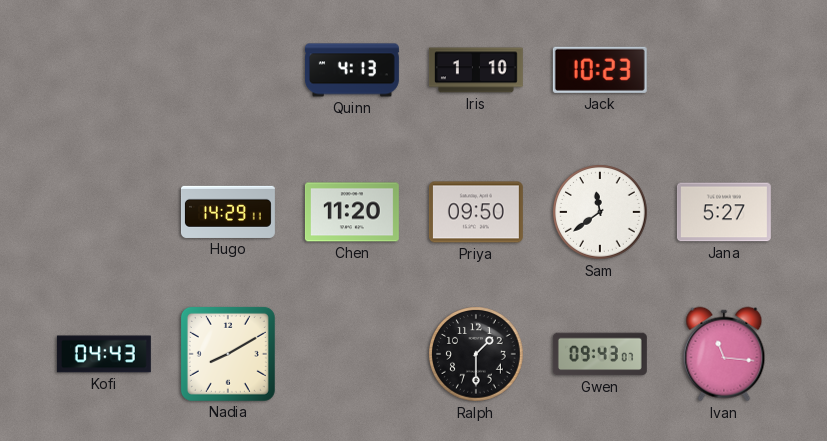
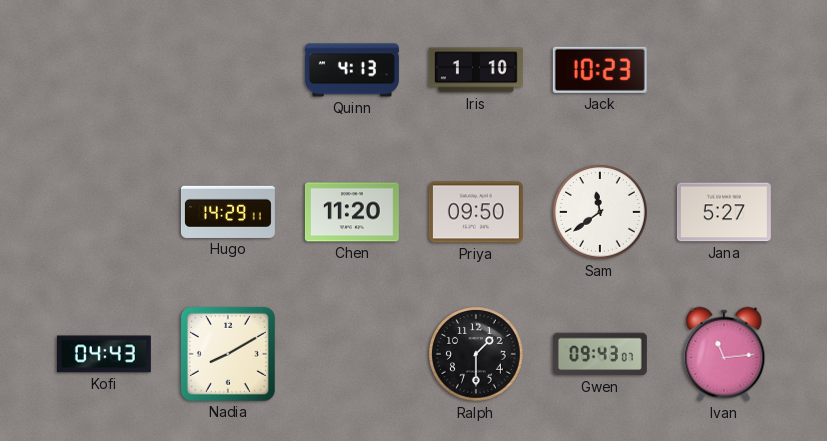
Ivan: 11:16 -> 11:14 (724, 354)
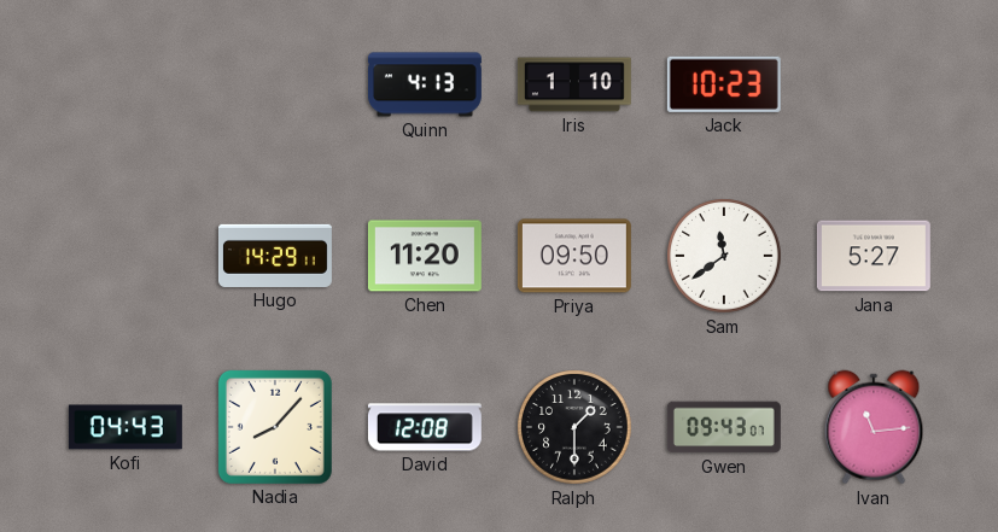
Nadia: 8:10 -> 8:07 (275, 427)
David: none -> 12:08 (425, 427)
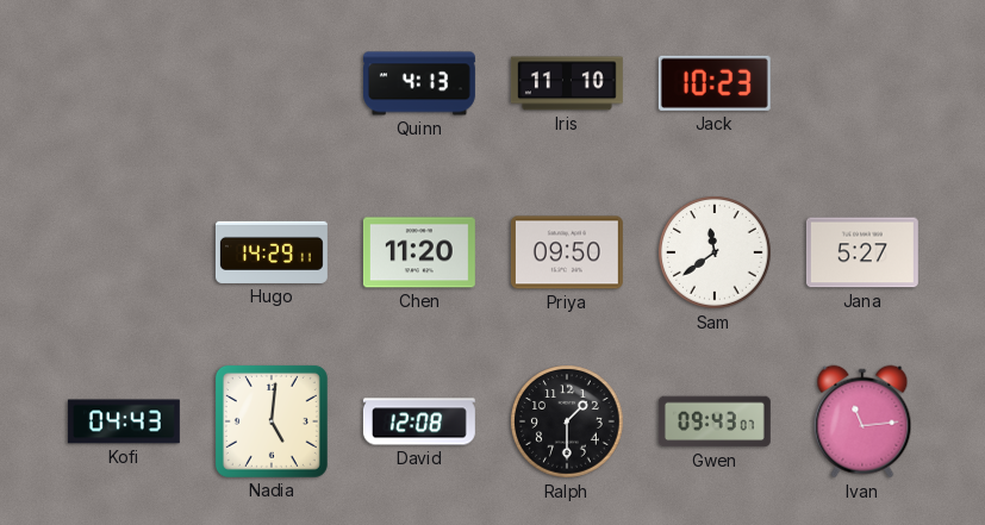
Iris: 1:10 -> 11:10 (567, 83)
Nadia: 8:07 -> 5:01 (272, 421)
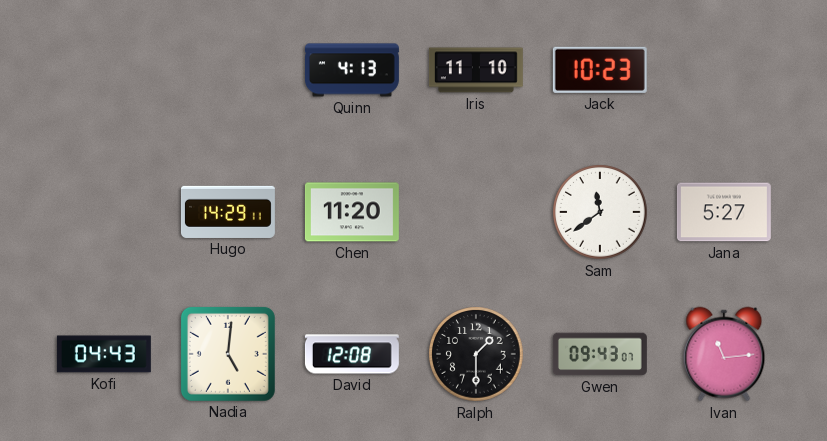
Priya: 09:50 -> none (567, 252)
